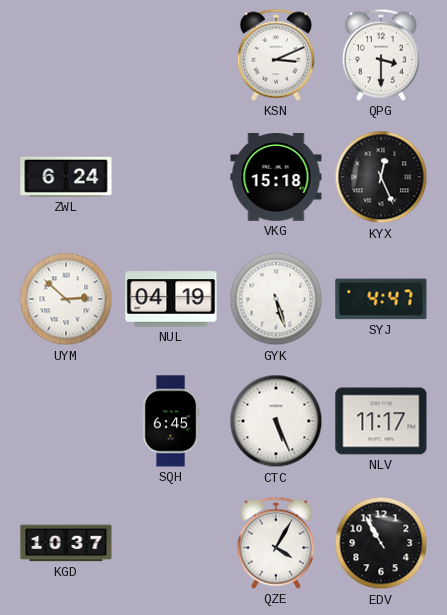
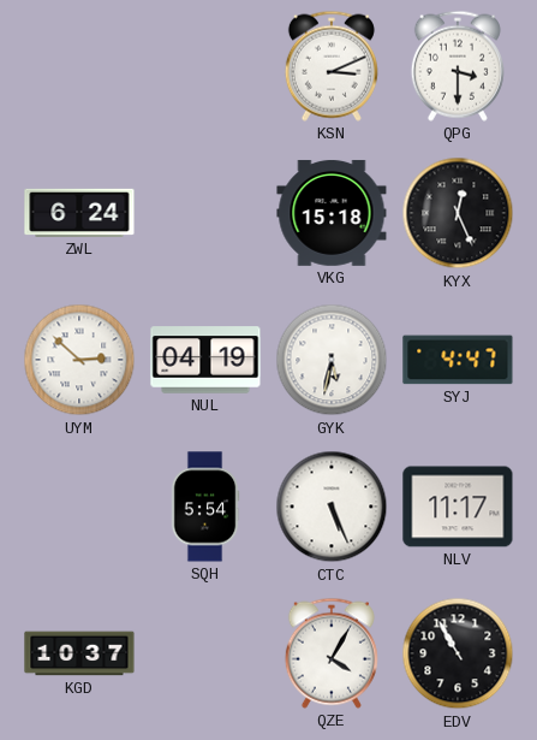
GYK: 5:27 -> 5:32 (332, 360)
SQH: 6:45 -> 5:54 (205, 507)
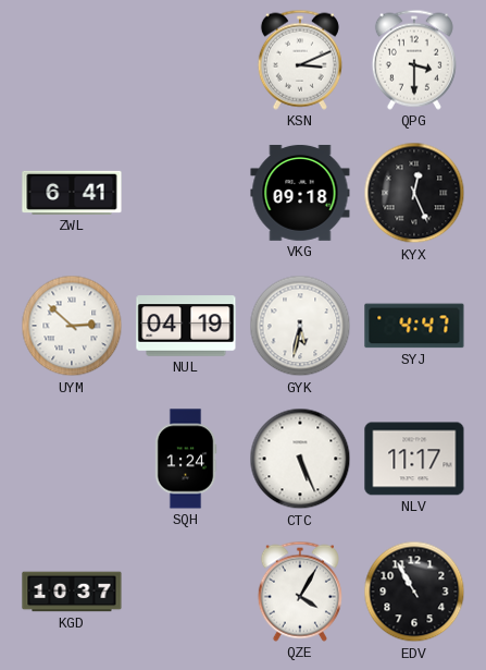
ZWL: 6:24 -> 6:41 (72, 193)
VKG: 15:18 -> 09:18 (300, 193)
SQH: 5:54 -> 1:24 (186, 459)
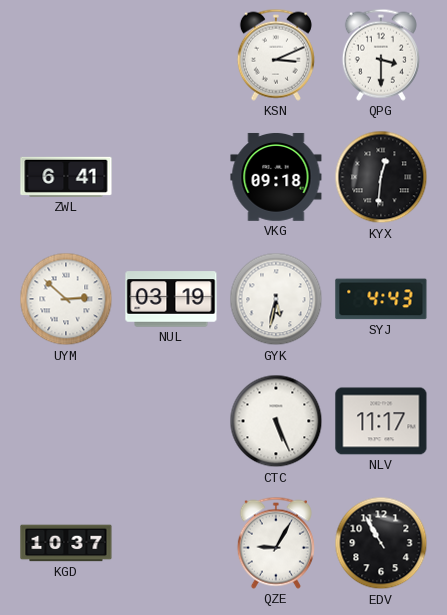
KYX: 12:26 -> 12:31 (381, 177)
NUL: 04:19 -> 03:19 (171, 299)
SYJ: 4:47 -> 4:43 (381, 299)
SQH: 1:24 -> none (186, 459)
QZE: 4:05 -> 9:05 (276, 543)
